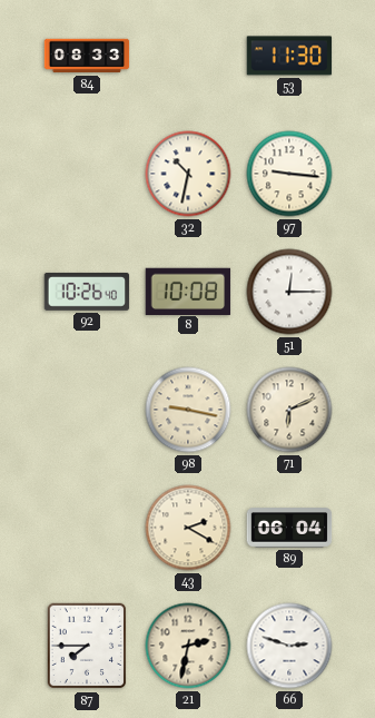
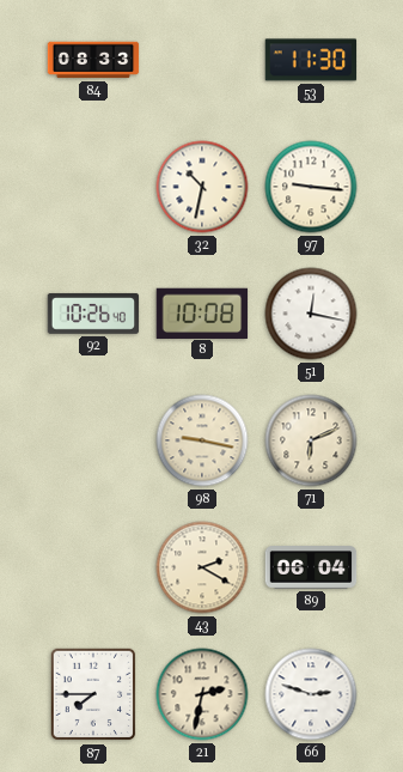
51: 12:15 -> 12:17 (311, 314)
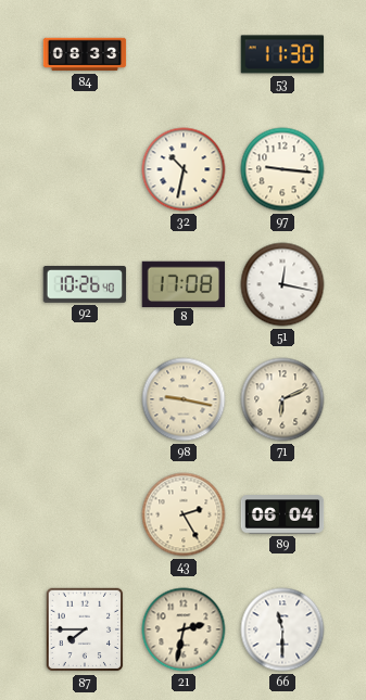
8: 10:08 -> 17:08 (184, 283)
43: 2:20 -> 2:25 (184, 514)
66: 2:48 -> 11:30 (282, 629)
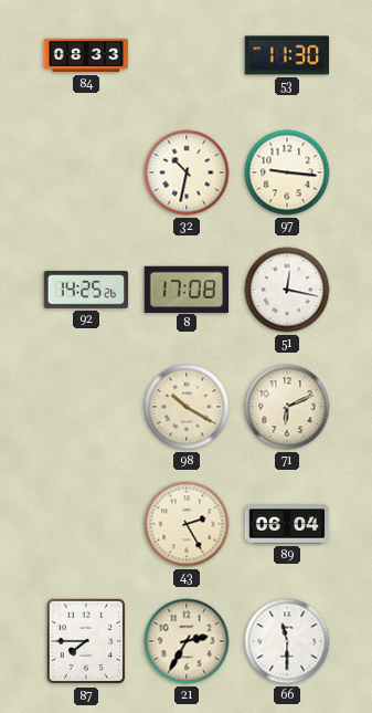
92: 10:26 -> 14:25 (86, 290)
98: 9:17 -> 10:20 (187, 407)
21: 2:32 -> 2:35 (187, 641)
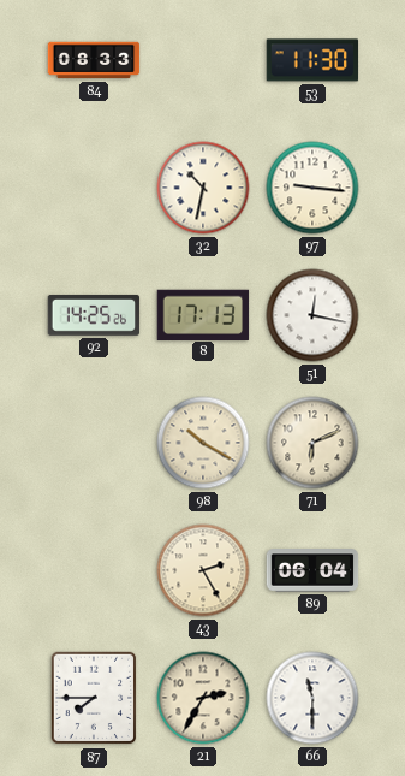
8: 17:08 -> 17:13 (203, 314)
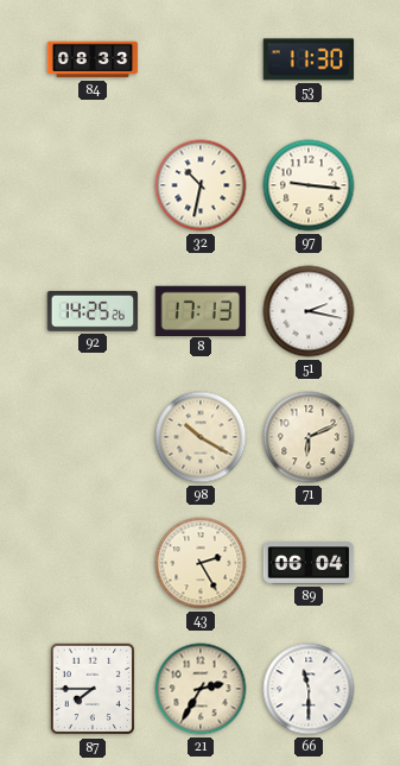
51: 12:17 -> 2:17 (309, 311)
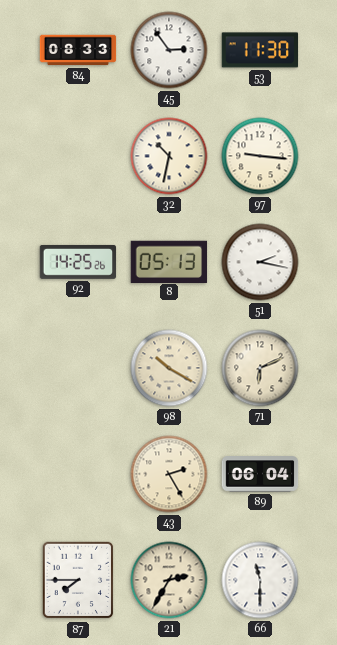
45: none -> 2:54 (169, 50)
8: 17:13 -> 05:13 (169, 261)
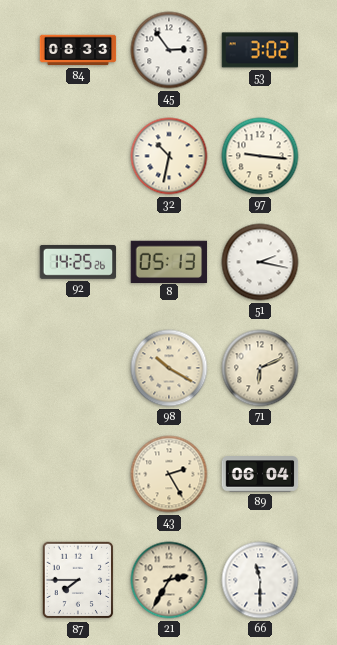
53: 11:30 -> 3:02 (260, 50)
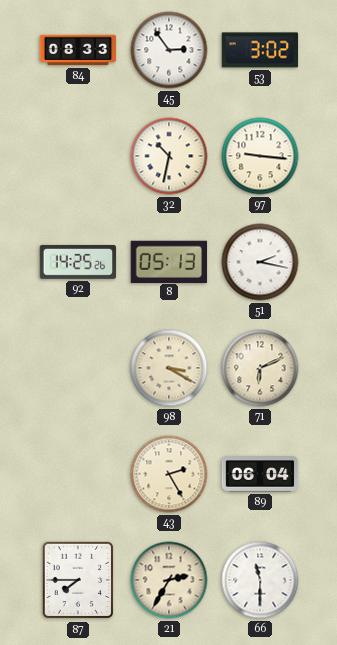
98: 10:20 -> 3:20 (169, 368)
